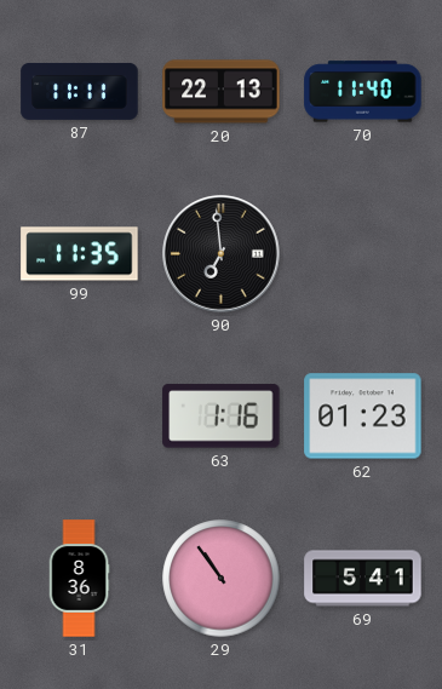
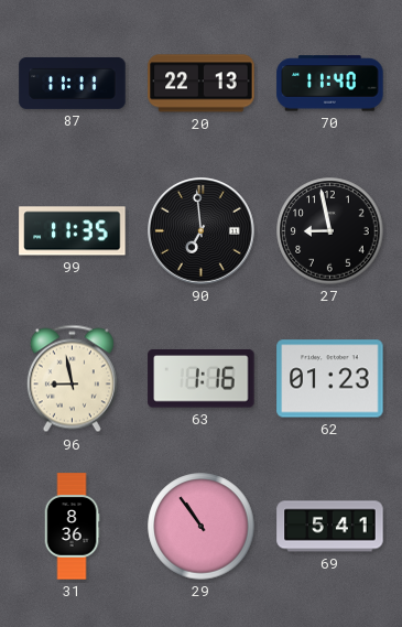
27: none -> 8:58 (330, 231)
96: none -> 8:58 (72, 379)
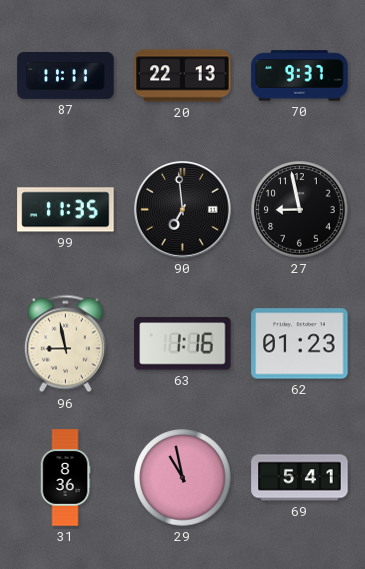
70: 11:40 -> 9:37 (300, 76)
29: 10:54 -> 10:58 (183, 478)
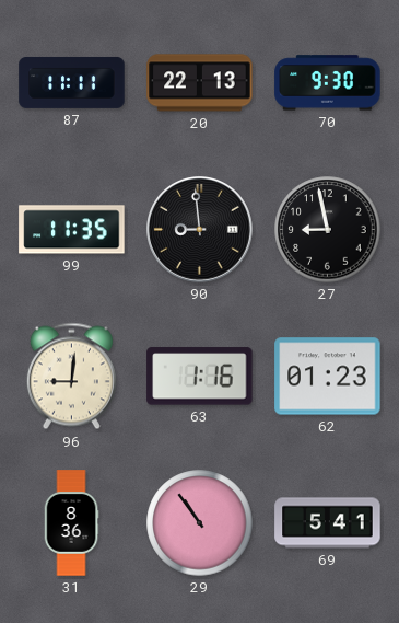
70: 9:37 -> 9:30 (328, 83)
90: 6:59 -> 8:59 (200, 230)
96: 8:58 -> 9:01 (71, 377)
29: 10:58 -> 10:54 (200, 523)
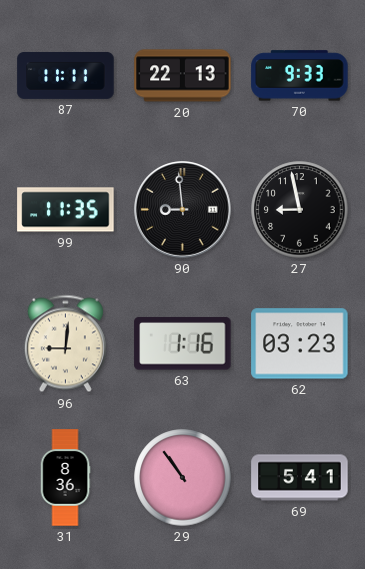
70: 9:30 -> 9:33 (300, 76)
62: 01:23 -> 03:23 (300, 344)
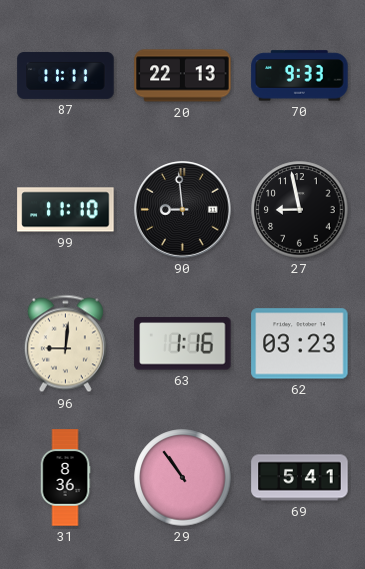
99: 11:35 -> 11:10 (66, 210)
